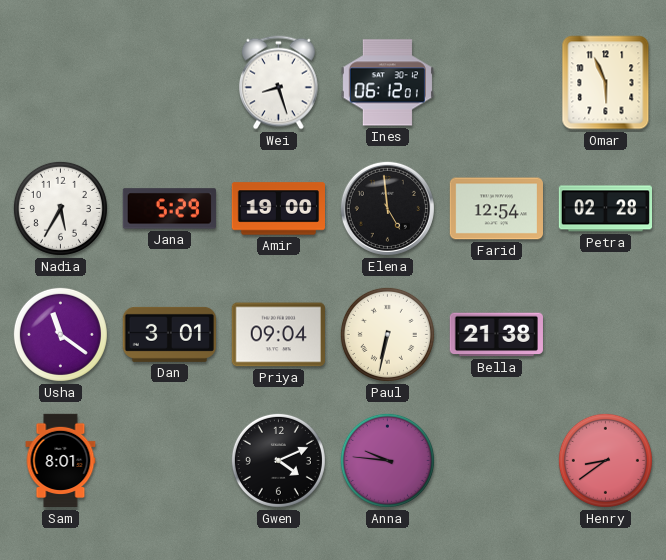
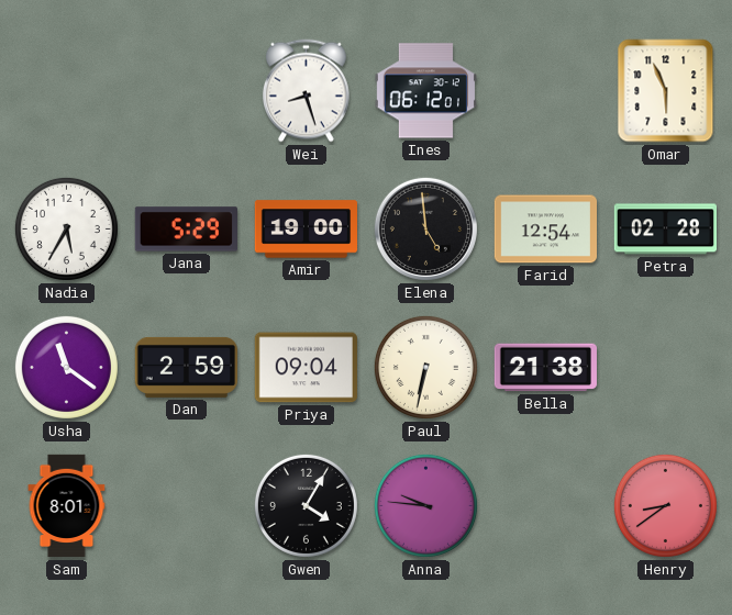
Dan: 3:01 -> 2:59 (186, 367)
Gwen: 4:11 -> 4:05 (306, 505)
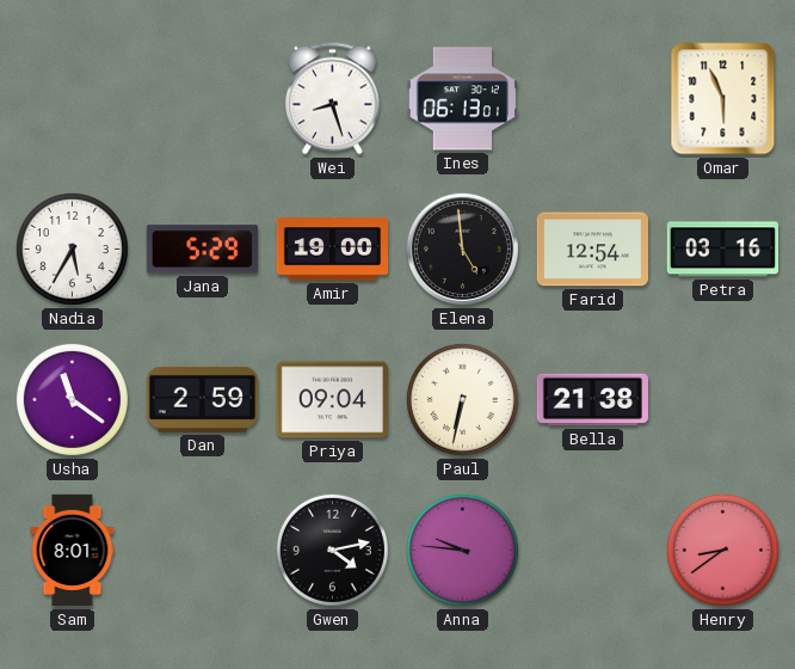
Ines: 06:12 -> 06:13 (462, 99)
Petra: 02:28 -> 03:16 (722, 250)
Gwen: 4:05 -> 4:13 (332, 550)
